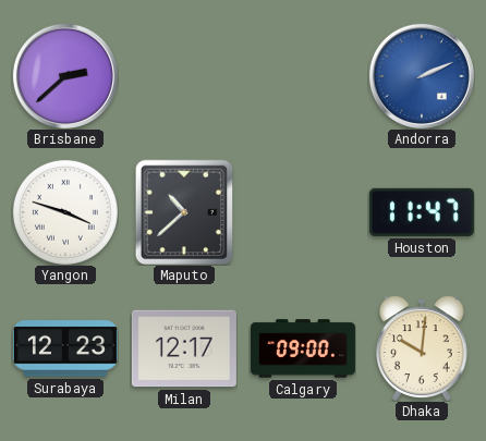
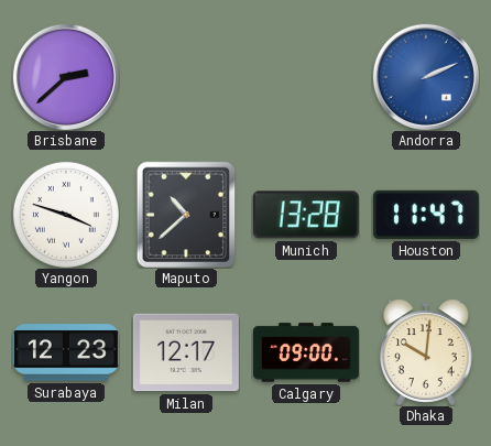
Munich: none -> 13:28 (306, 215)
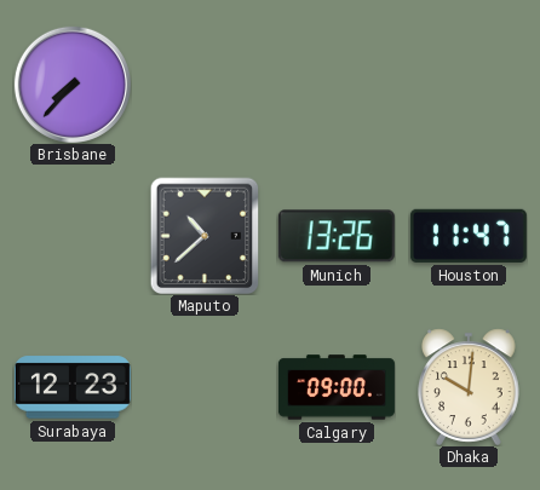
Brisbane: 2:38 -> 7:37 (73, 85)
Andorra: 2:11 -> none (426, 77)
Yangon: 3:48 -> none (66, 215)
Munich: 13:28 -> 13:26 (337, 236)
Milan: 12:17 -> none (186, 352)
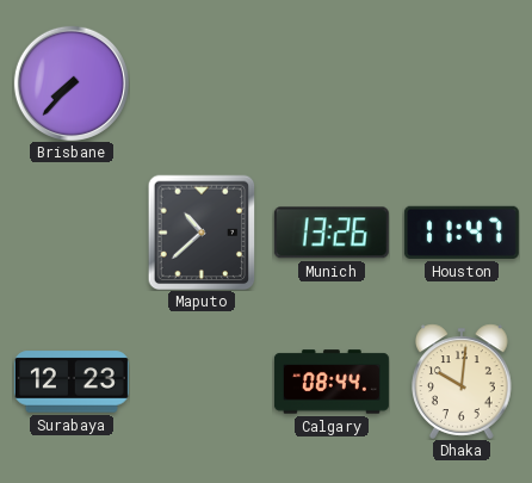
Calgary: 09:00 -> 08:44 (332, 382)
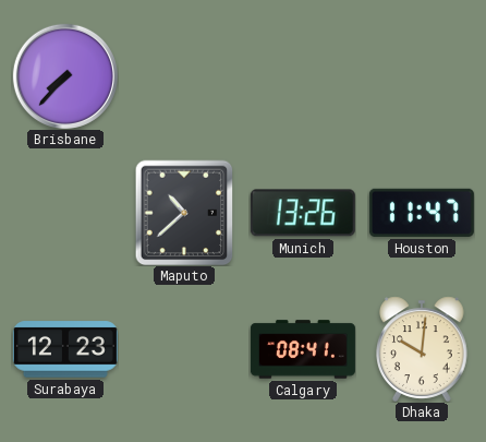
Calgary: 08:44 -> 08:41 (303, 349)
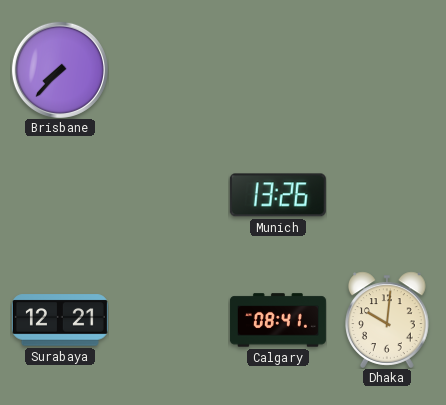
Maputo: 10:38 -> none (184, 213)
Houston: 11:47 -> none (422, 213)
Surabaya: 12:23 -> 12:21 (60, 320)
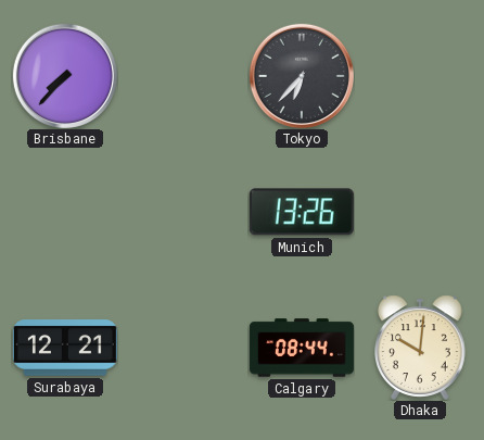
Tokyo: none -> 6:37 (302, 76)
Calgary: 08:41 -> 08:44 (302, 348)
